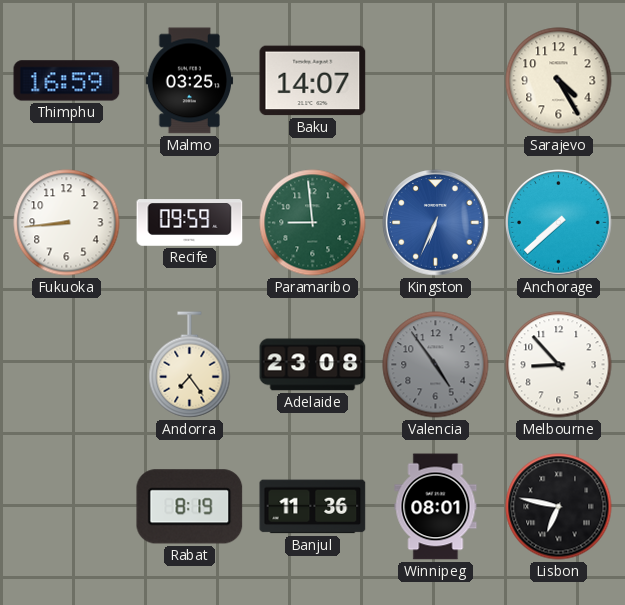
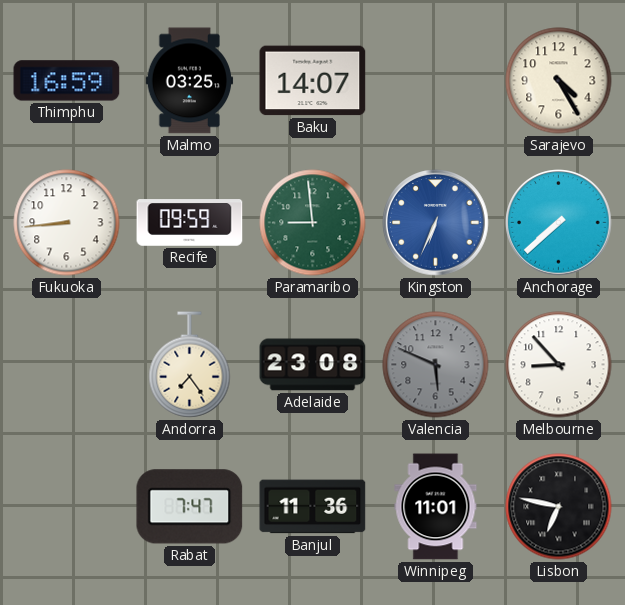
Valencia: 4:54 -> 5:49 (436, 365)
Rabat: 8:19 -> 7:47 (190, 507)
Winnipeg: 08:01 -> 11:01 (436, 507)
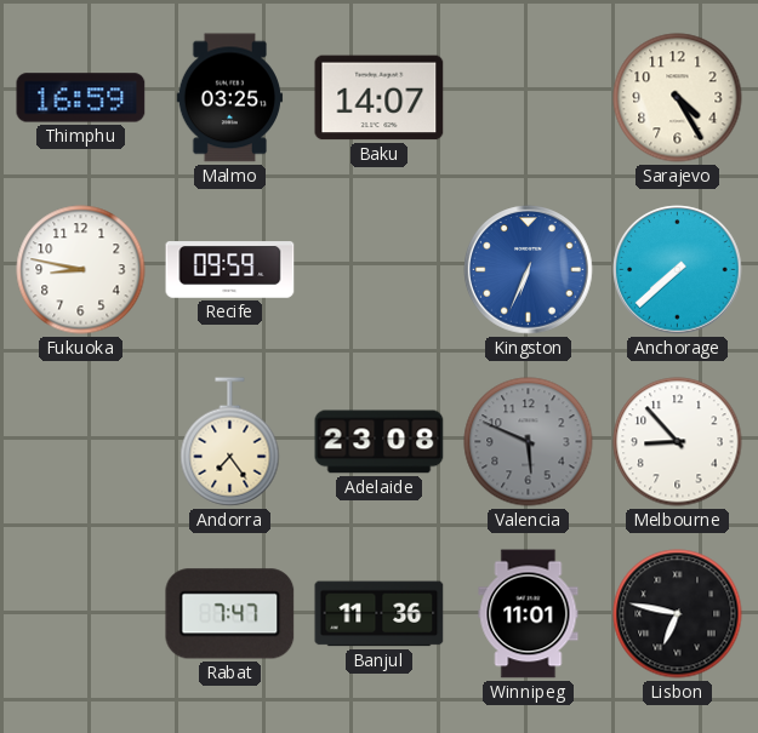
Fukuoka: 8:44 -> 8:47 (81, 270)
Paramaribo: 8:59 -> none (313, 223)
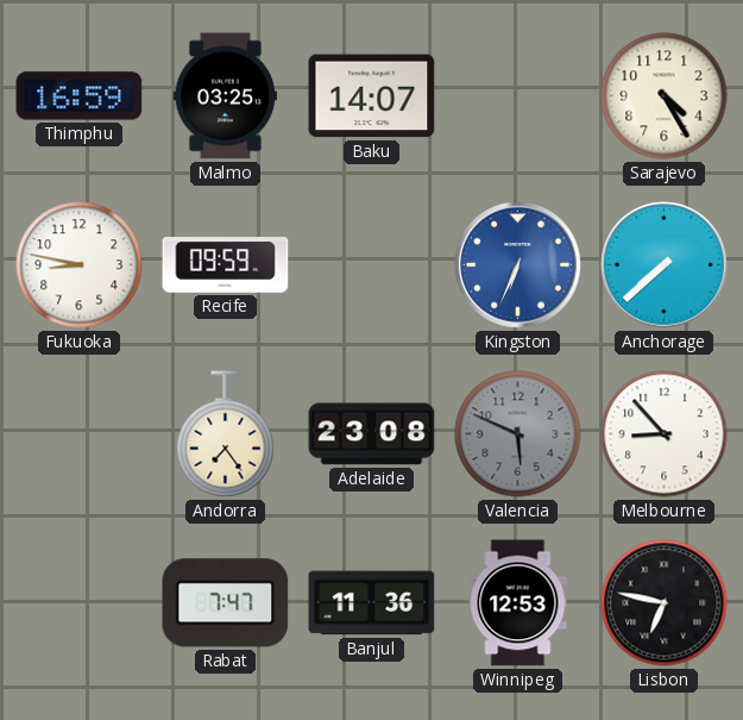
Winnipeg: 11:01 -> 12:53 (518, 603)
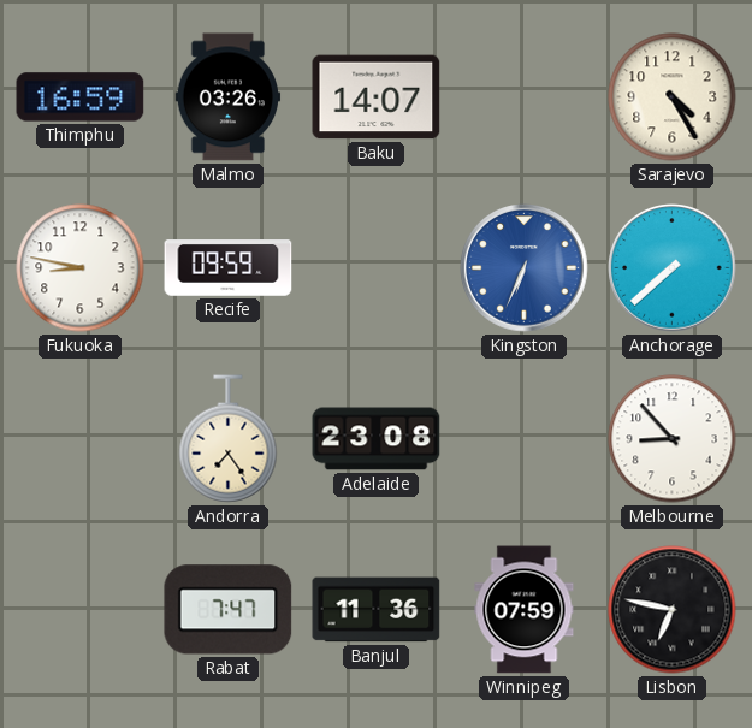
Malmo: 03:25 -> 03:26 (229, 97)
Valencia: 5:49 -> none (518, 434)
Winnipeg: 12:53 -> 07:59 (525, 610)
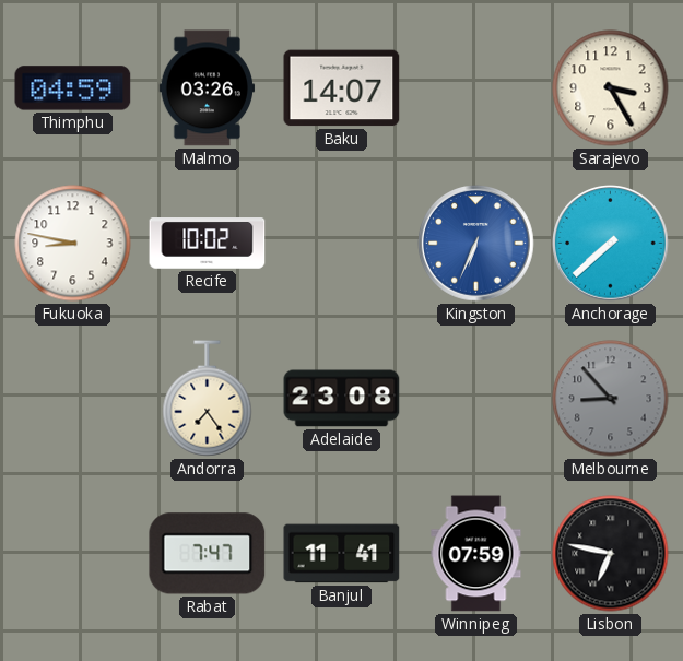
Thimphu: 16:59 -> 04:59 (73, 88)
Sarajevo: 4:25 -> 3:25 (611, 88)
Recife: 09:59 -> 10:02 (208, 244)
Melbourne dial: white -> grey (611, 399)
Banjul: 11:36 -> 11:41 (342, 554)
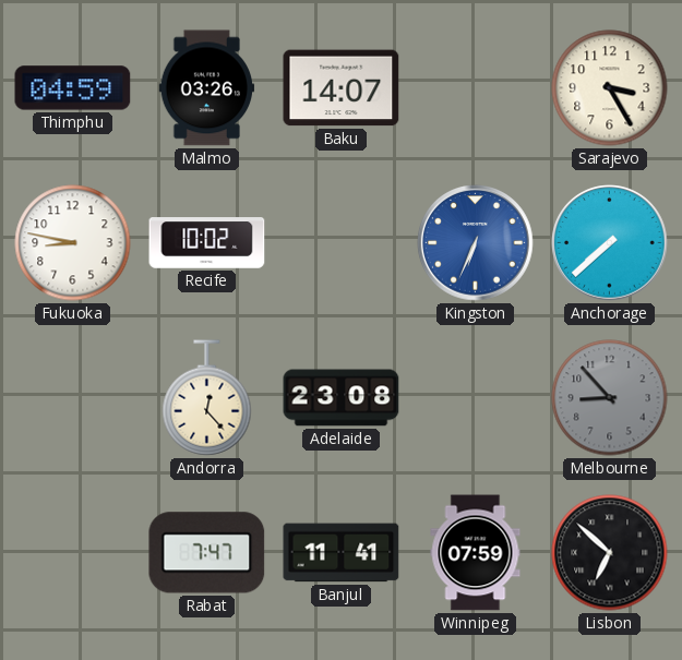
Andorra: 7:24 -> 12:23 (207, 398)
Lisbon: 6:47 -> 6:52 (610, 553)
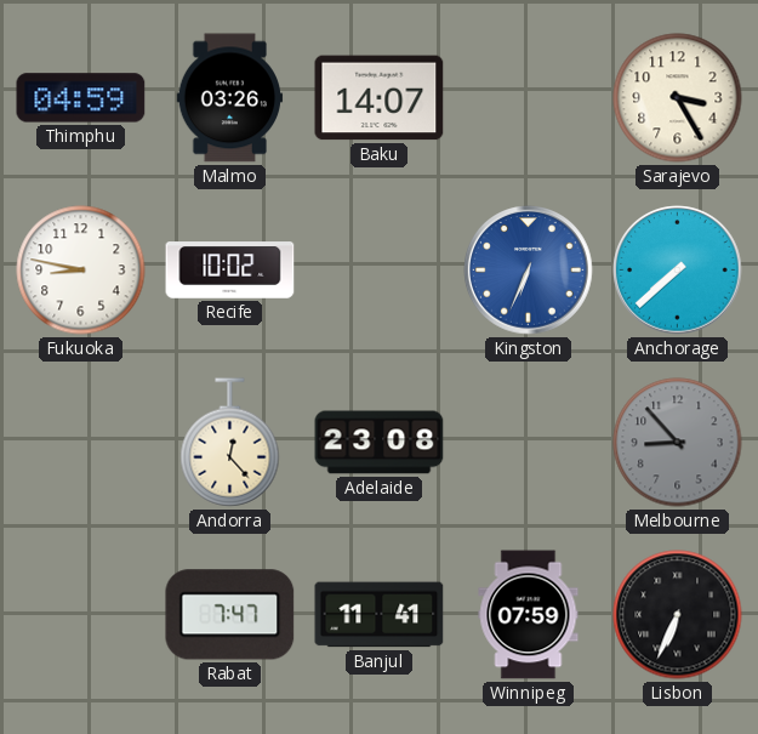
Lisbon: 6:52 -> 6:34 (678, 615)
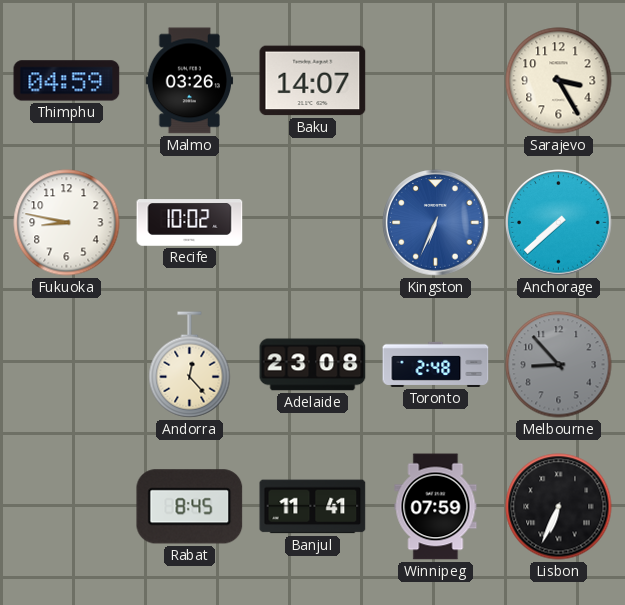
Toronto: none -> 2:48 (436, 364)
Rabat: 7:47 -> 8:45 (190, 507)
